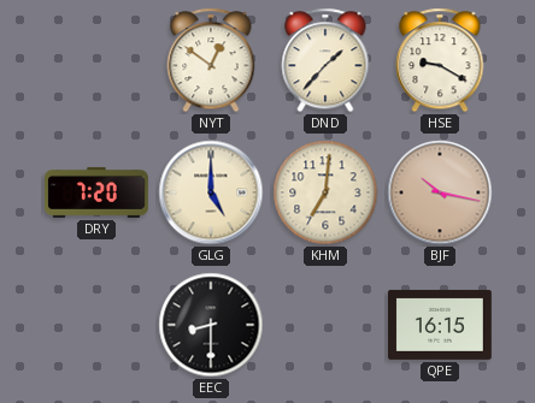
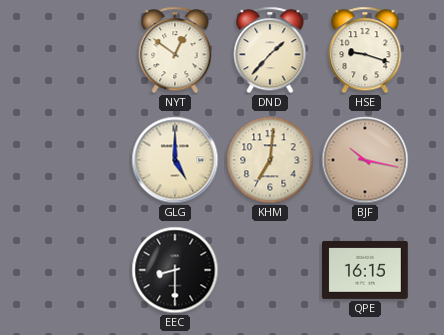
HSE: 9:20 -> 9:18 (365, 50)
DRY: 7:20 -> none (98, 192)
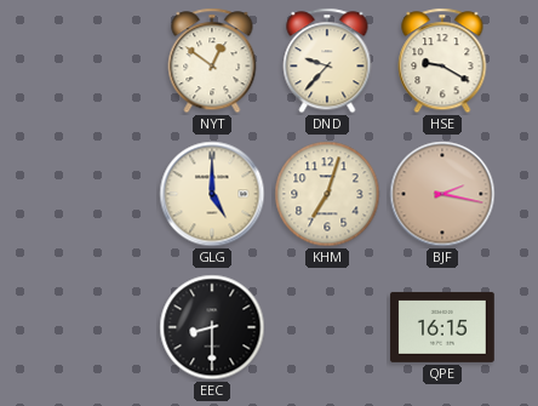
DND: 1:37 -> 9:37 (327, 61)
HSE: 9:18 -> 9:20 (442, 61)
KHM: 7:01 -> 7:03 (327, 194)
BJF: 10:17 -> 2:17 (442, 194)
